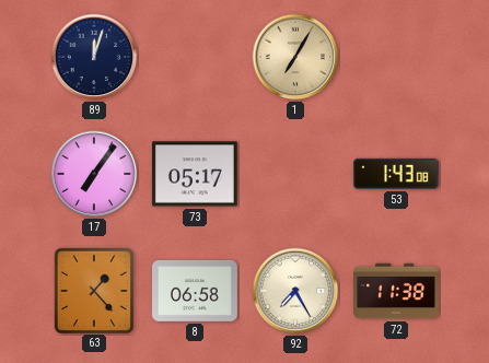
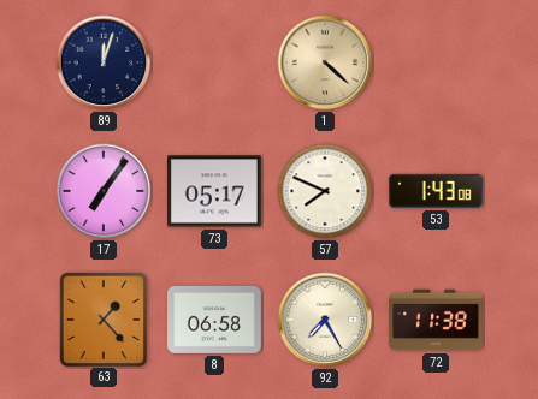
1: 7:05 -> 4:22 (325, 62)
57: none -> 7:49 (325, 191)
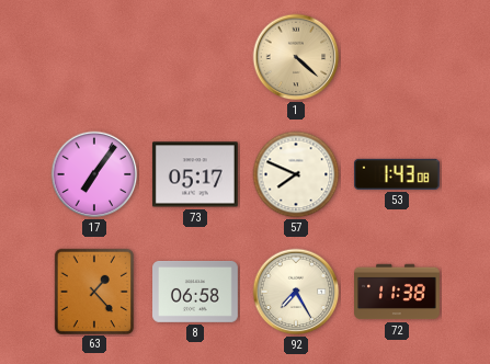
89: 12:03 -> none (104, 62)
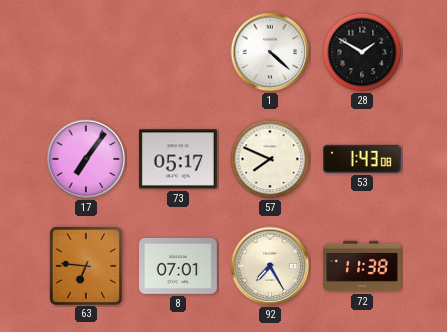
1 dial: champagne -> white (270, 52)
28: none -> 1:50 (362, 52)
63: 1:23 -> 6:46 (85, 265)
8: 06:58 -> 07:01 (179, 266)
